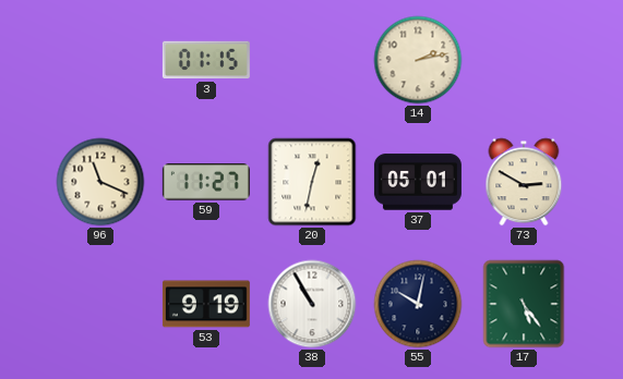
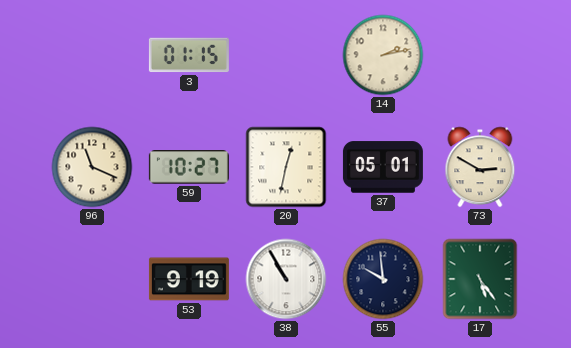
59: 11:27 -> 10:27 (189, 167)
55: 10:02 -> 9:59 (383, 279)
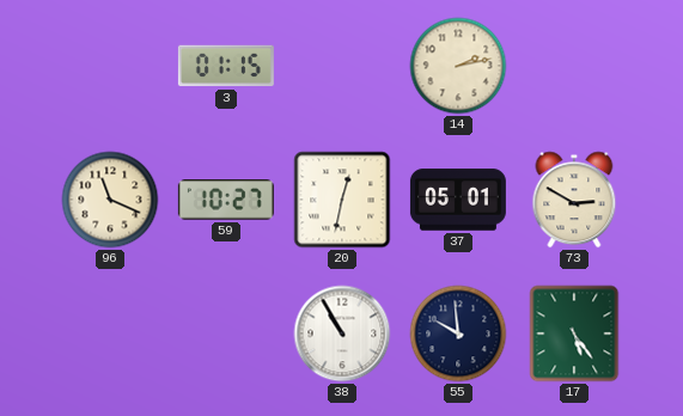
53: 9:19 -> none (189, 279)
